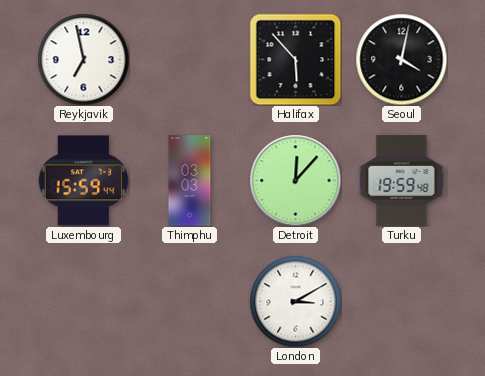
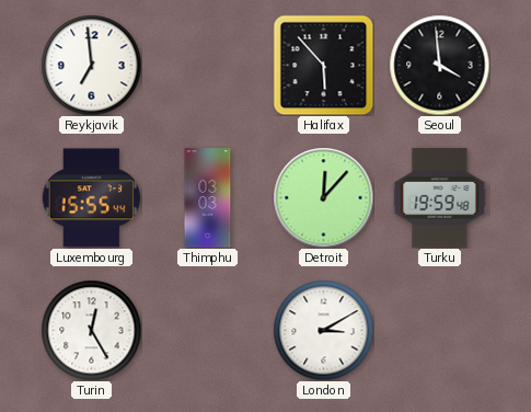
Reykjavik: 6:58 -> 6:59 (91, 65)
Seoul: 4:02 -> 3:59 (439, 65)
Luxembourg: 15:59 -> 15:55 (91, 198)
Turin: none -> 12:25 (91, 330)
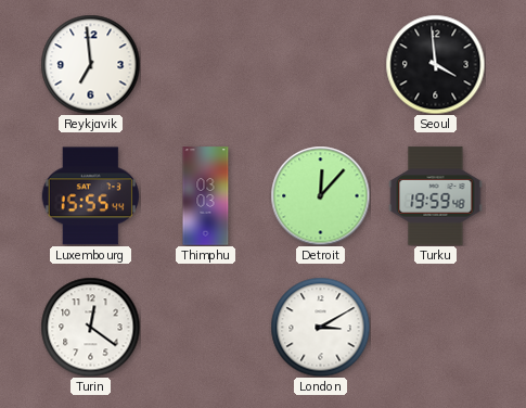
Halifax: 5:53 -> none (323, 65)
Turin: 12:25 -> 12:21 (90, 327)
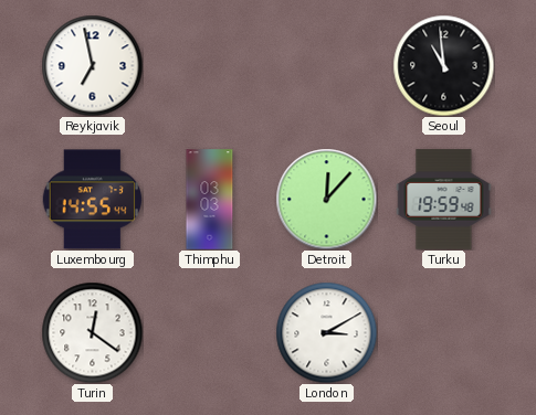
Reykjavik: 6:59 -> 6:58 (92, 65)
Seoul: 3:59 -> 10:59 (443, 65)
Luxembourg: 15:55 -> 14:55 (92, 200)
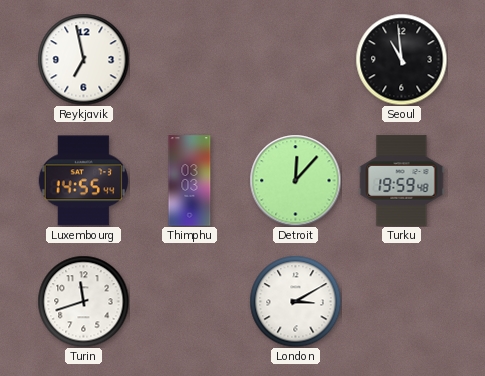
Turin: 12:21 -> 11:42 (83, 301)
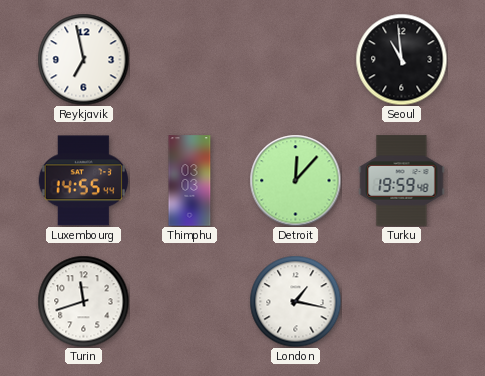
London: 3:10 -> 1:17 (295, 301)
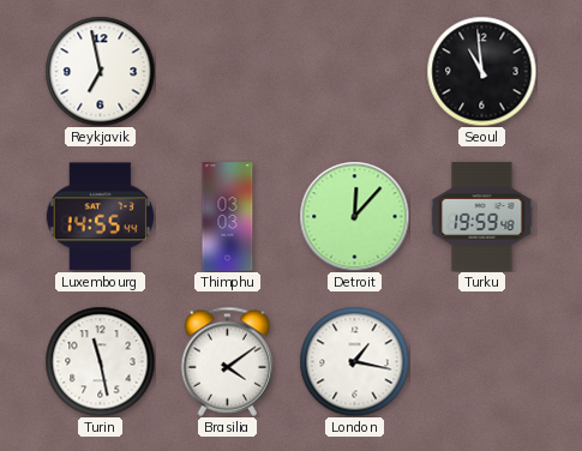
Turin: 11:42 -> 11:28 (100, 361)
Brasilia: none -> 4:09 (228, 361)
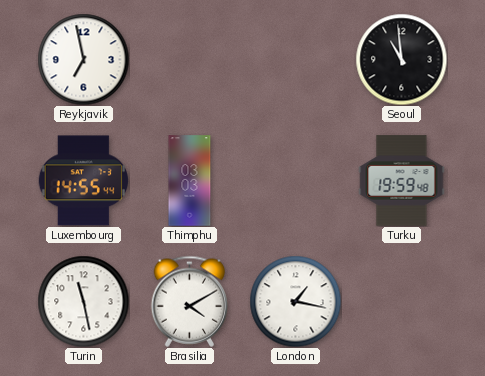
Detroit: 12:07 -> none (354, 216)
Brasilia: 4:09 -> 4:10 (190, 301)
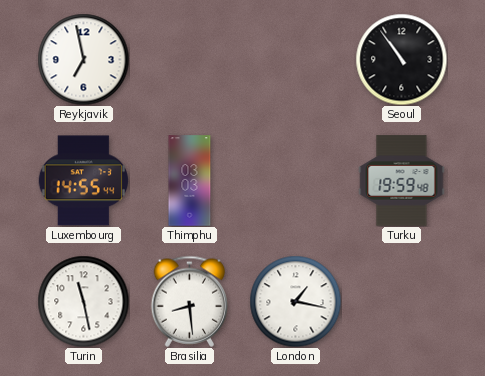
Seoul: 10:59 -> 10:54 (401, 59)
Brasilia: 4:10 -> 8:29 (190, 301)
